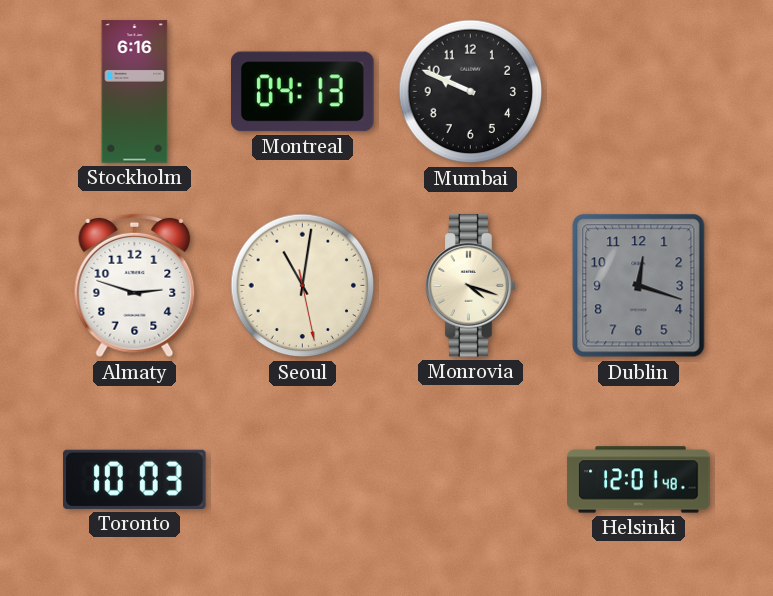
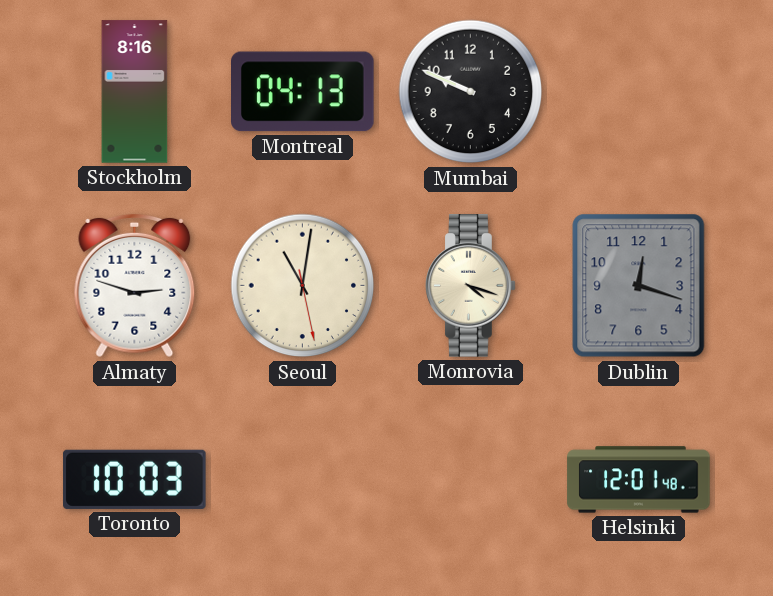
Stockholm: 6:16 -> 8:16 (135, 92)
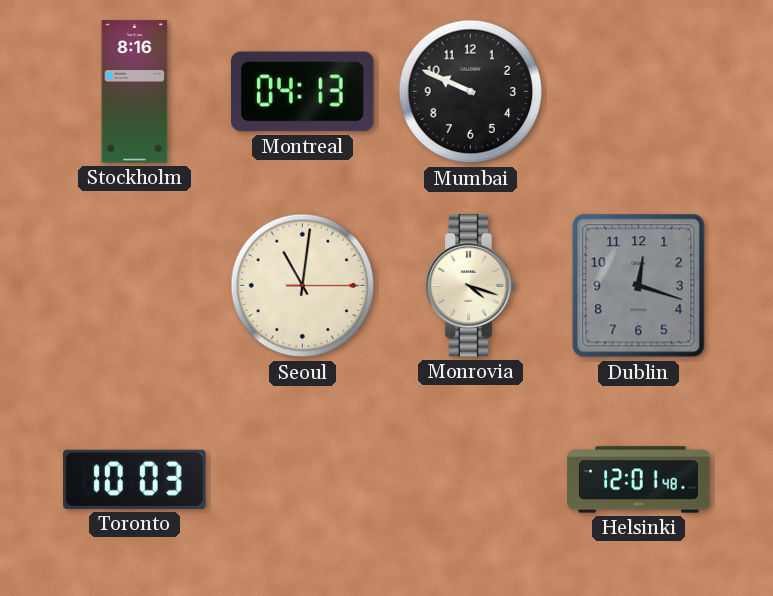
Almaty: 2:48 -> none (135, 286)
Seoul: 11:01:28 -> 11:01:15 (303, 286)
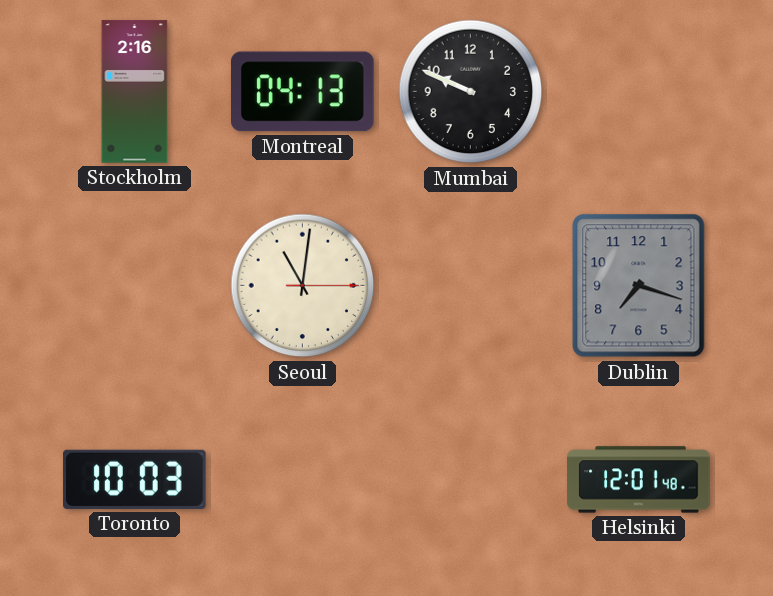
Stockholm: 8:16 -> 2:16 (135, 92)
Monrovia: 4:18 -> none (471, 286)
Dublin: 12:18 -> 7:18 (639, 286)
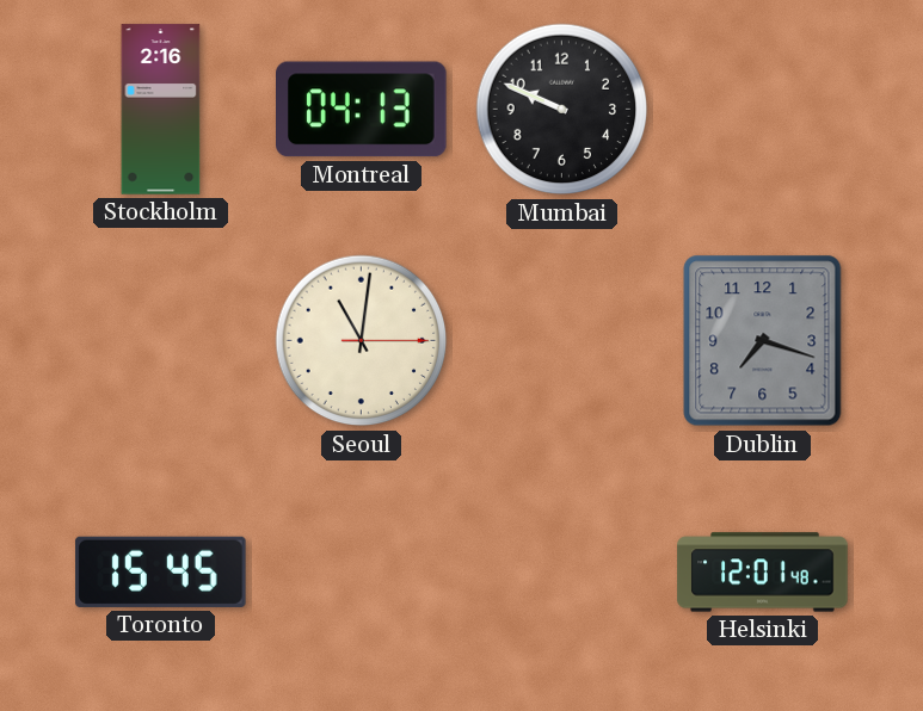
Toronto: 10:03 -> 15:45 (161, 571)
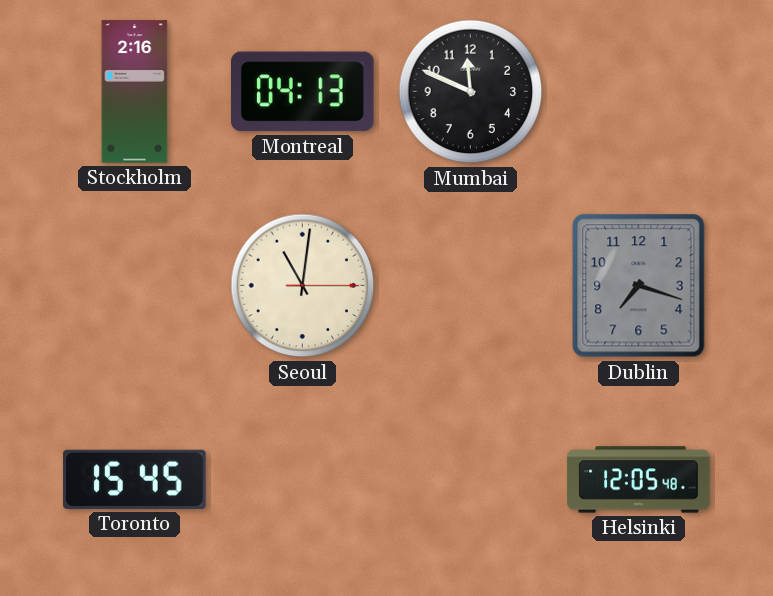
Mumbai: 9:49 -> 11:49 (471, 92)
Helsinki: 12:01 -> 12:05 (639, 480)
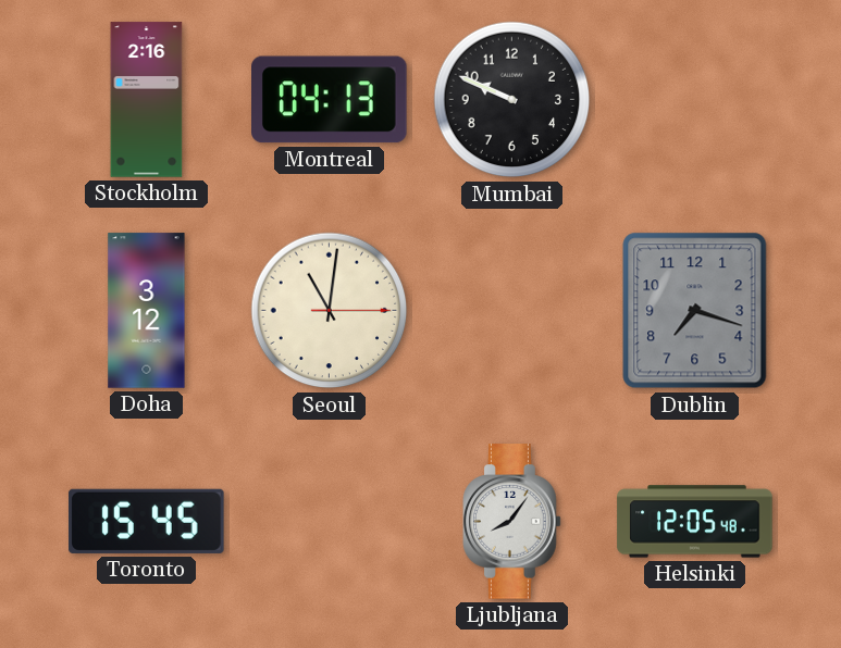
Mumbai: 11:49 -> 9:49 (512, 100)
Doha: none -> 3:12 (147, 311)
Ljubljana: none -> 8:06 (512, 522)
